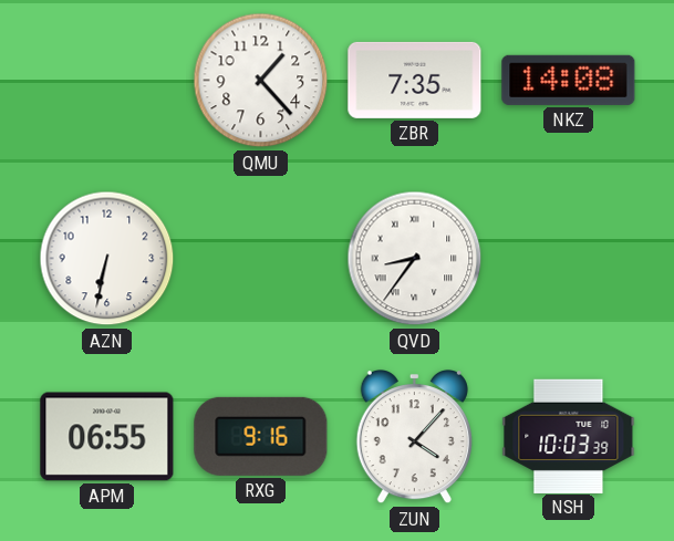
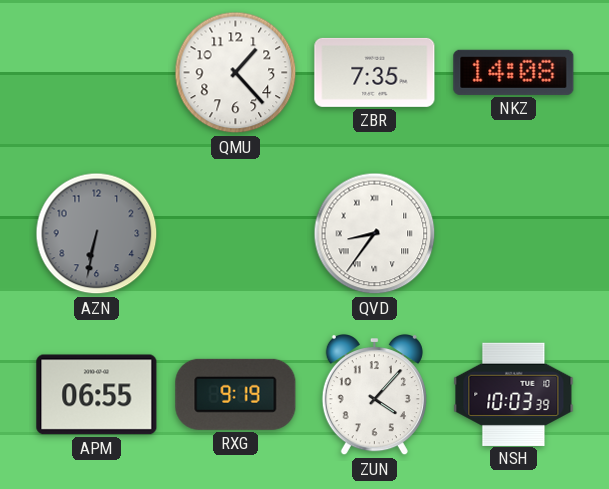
AZN dial: white -> grey (97, 234)
RXG: 9:16 -> 9:19 (236, 394)
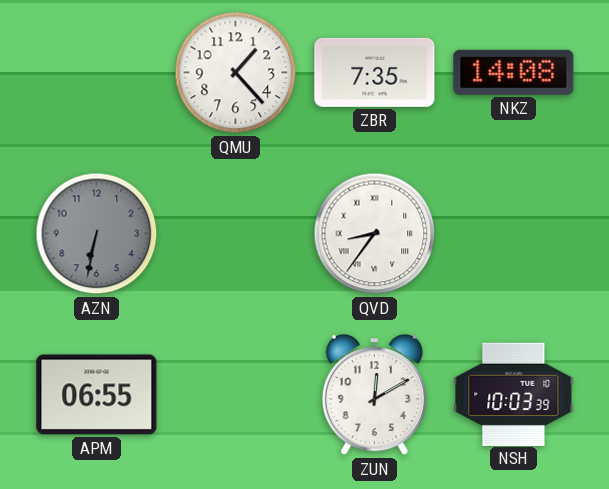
RXG: 9:19 -> none (236, 394)
ZUN: 4:07 -> 12:10 (374, 396)
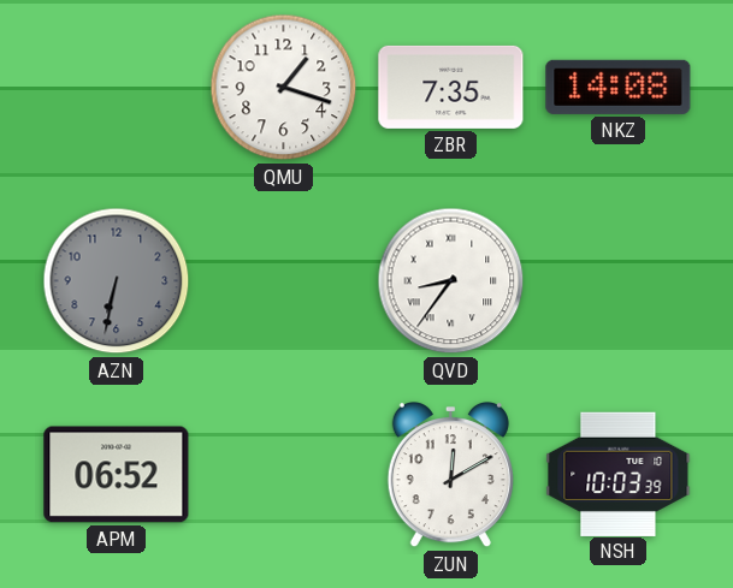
QMU: 1:23 -> 1:18 (284, 88)
APM: 06:55 -> 06:52 (117, 475)
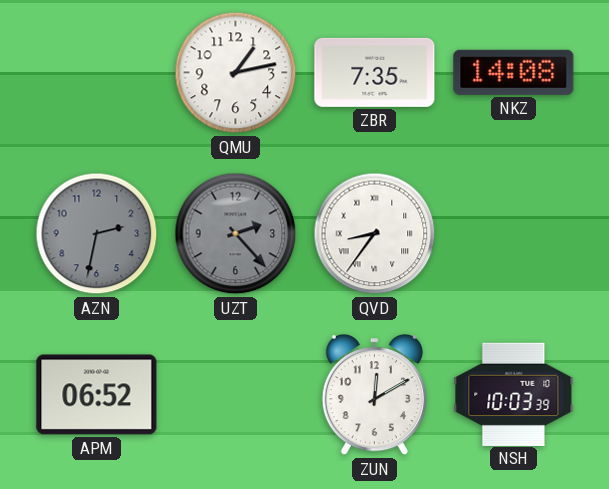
QMU: 1:18 -> 1:13 (236, 73)
AZN: 6:32 -> 2:32 (97, 234)
UZT: none -> 2:23 (236, 234)
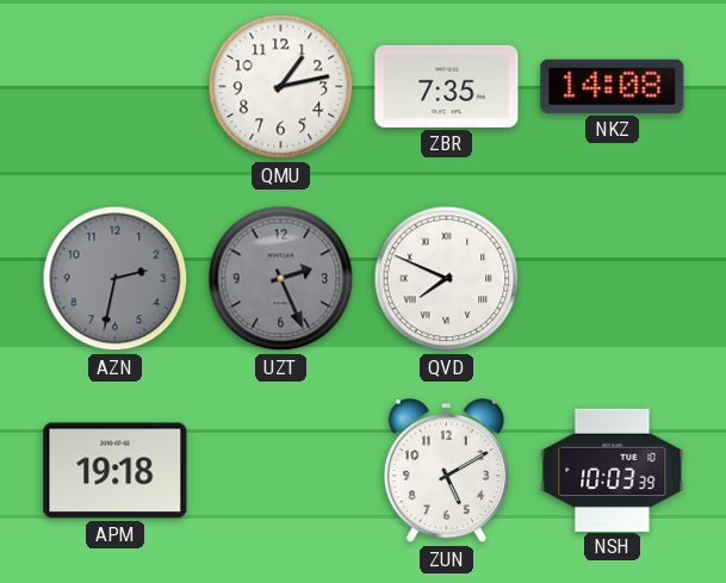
UZT: 2:23 -> 2:26 (281, 279)
QVD: 8:36 -> 7:49 (447, 279)
APM: 06:52 -> 19:18 (116, 471)
ZUN: 12:10 -> 5:10 (446, 472)
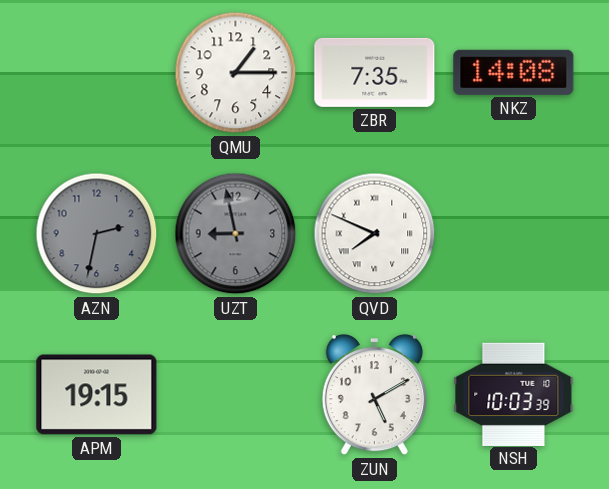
QMU: 1:13 -> 1:15 (236, 73)
UZT: 2:26 -> 8:58 (236, 234)
APM: 19:18 -> 19:15 (97, 395)
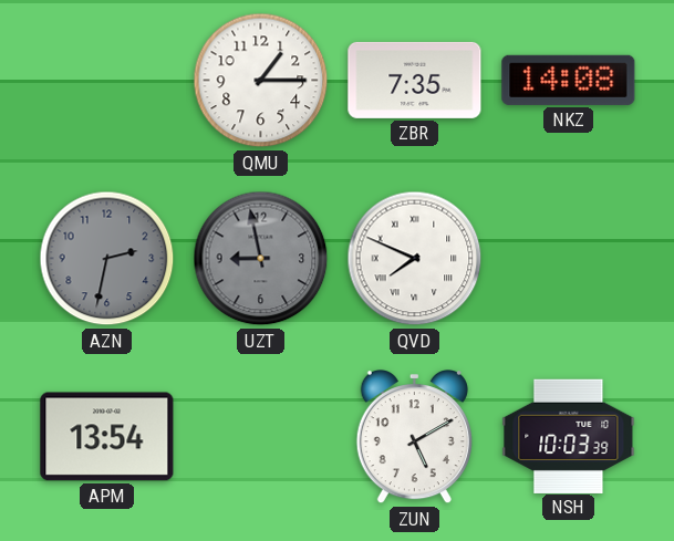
APM: 19:15 -> 13:54 (107, 437)
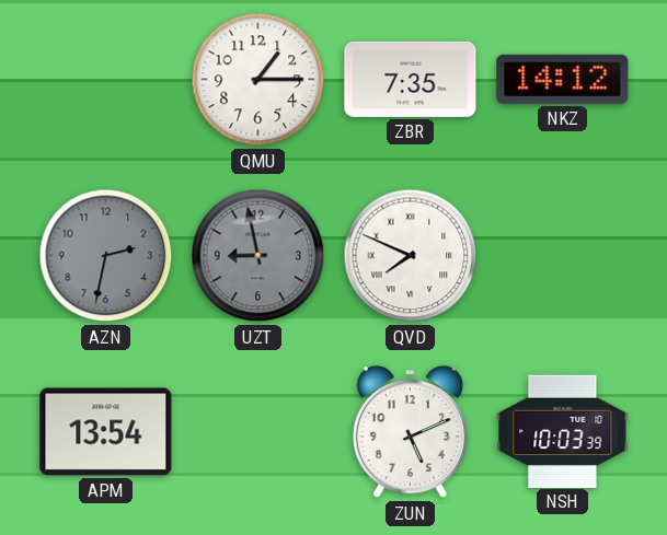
NKZ: 14:08 -> 14:12 (563, 79)
ZUN: 5:10 -> 5:11 (410, 433)
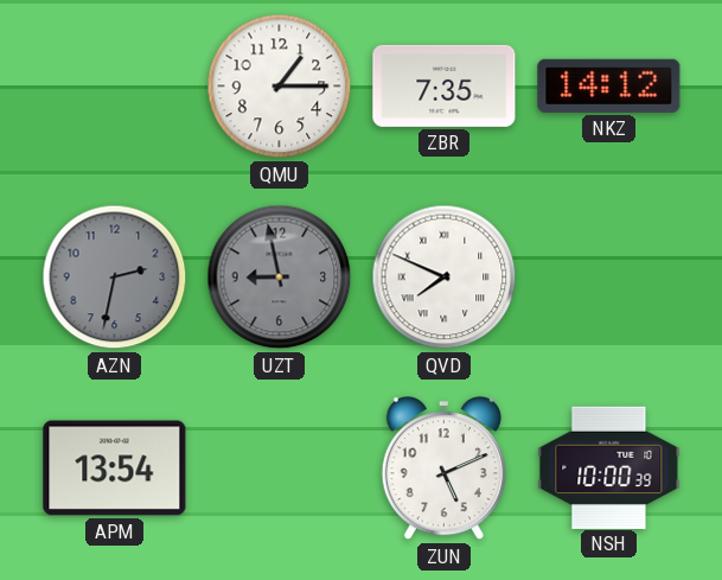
NSH: 10:03 -> 10:00 (609, 467)
